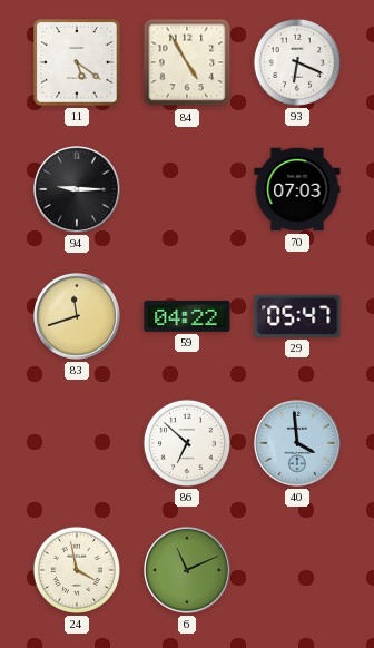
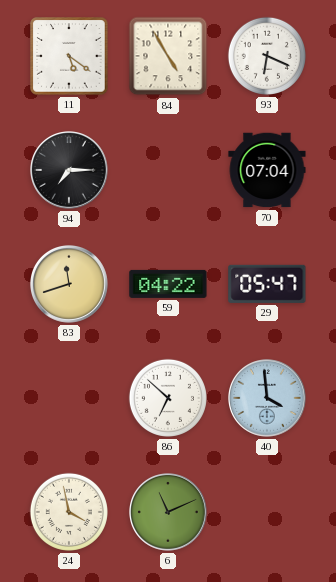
94: 9:15 -> 7:15 (70, 171)
70: 07:03 -> 07:04 (267, 170)
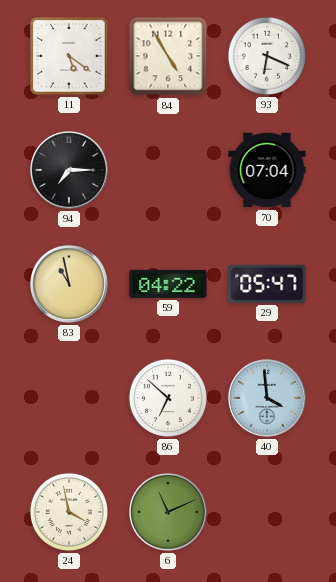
83: 11:42 -> 10:58 (70, 285)
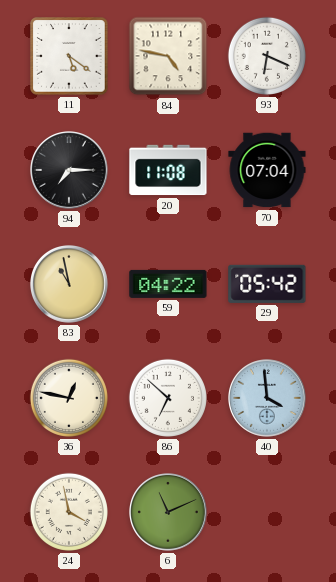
84: 4:55 -> 4:47 (168, 56)
20: none -> 11:08 (168, 170)
29: 05:47 -> 05:42 (267, 284)
36: none -> 12:47 (69, 398)
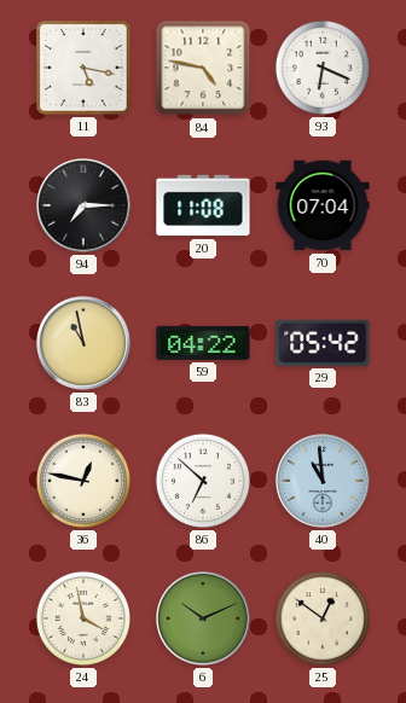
11: 5:21 -> 5:17 (83, 68)
40: 3:59 -> 10:59 (324, 482)
6: 11:11 -> 10:11 (204, 620)
25: none -> 12:51 (323, 618)
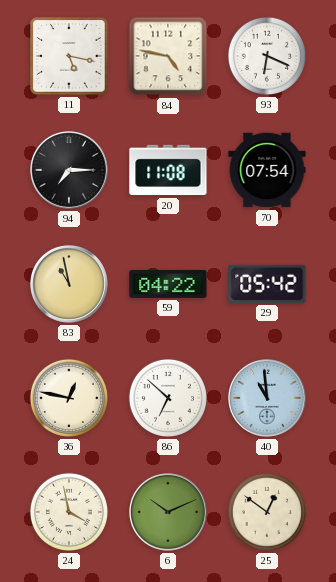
70: 07:04 -> 07:54 (267, 170)
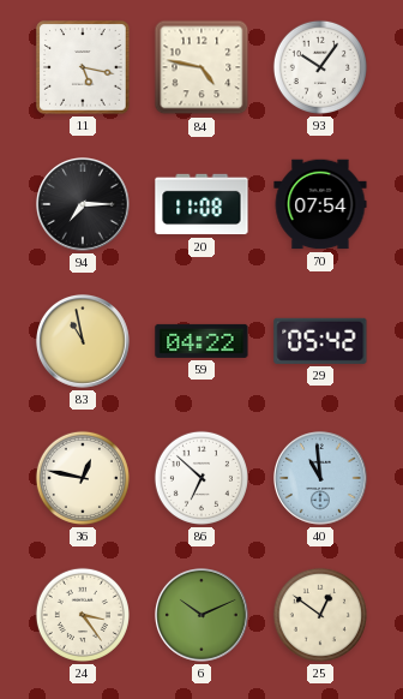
93: 6:19 -> 10:06 (320, 67)
24: 3:58 -> 3:24 (83, 615)
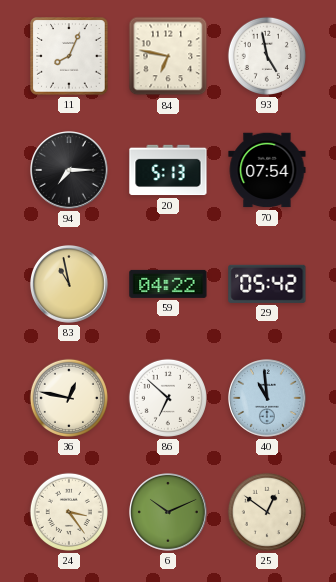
11: 5:17 -> 8:04 (69, 56)
84: 4:47 -> 6:47 (168, 56)
93: 10:06 -> 4:58 (267, 56)
20: 11:08 -> 5:13 (168, 170)
